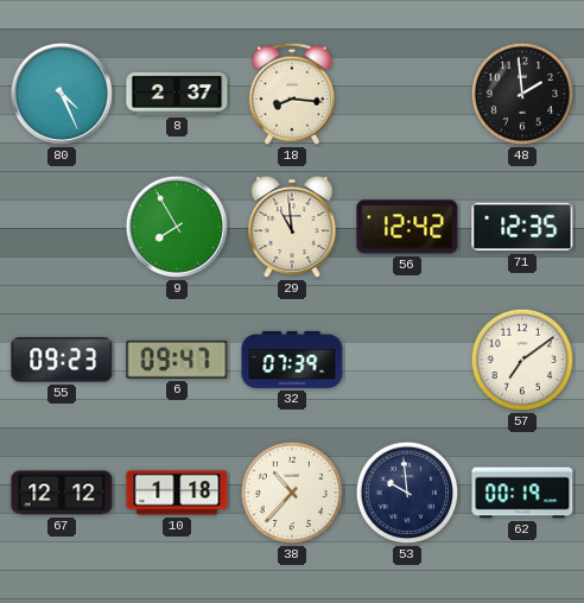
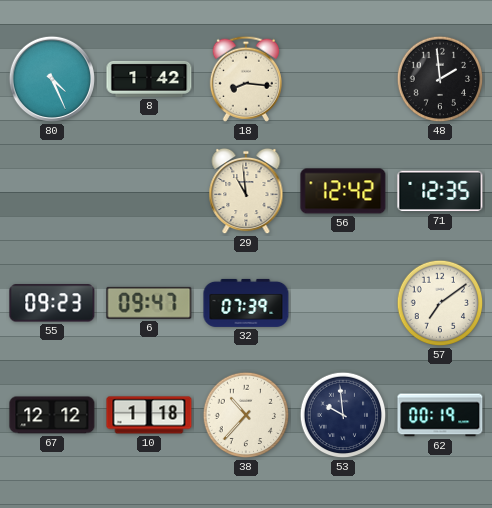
8: 2:37 -> 1:42 (149, 79)
9: 7:55 -> none (177, 227)
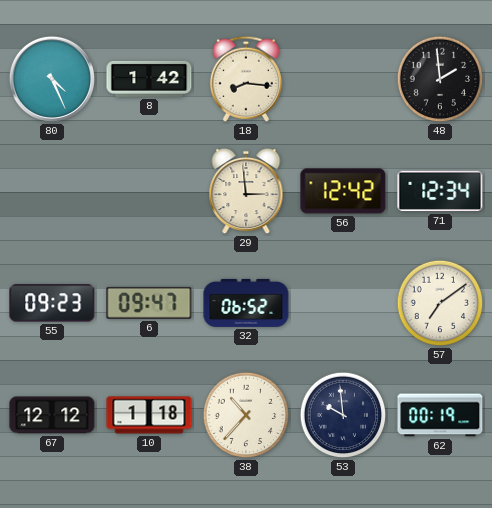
29: 10:59 -> 2:59 (246, 191)
71: 12:35 -> 12:34 (440, 191)
32: 07:39 -> 06:52 (246, 303)
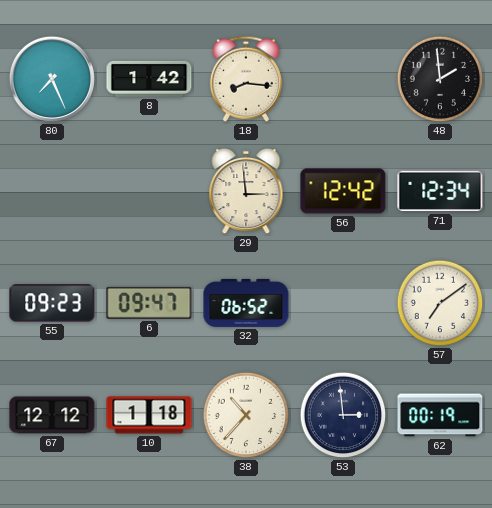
80: 4:26 -> 7:26 (52, 79)
53: 9:59 -> 2:59 (343, 415)
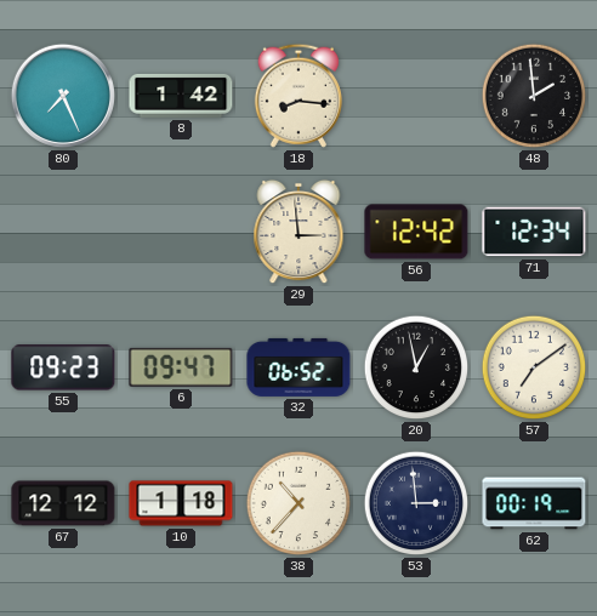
20: none -> 12:58 (416, 367)
